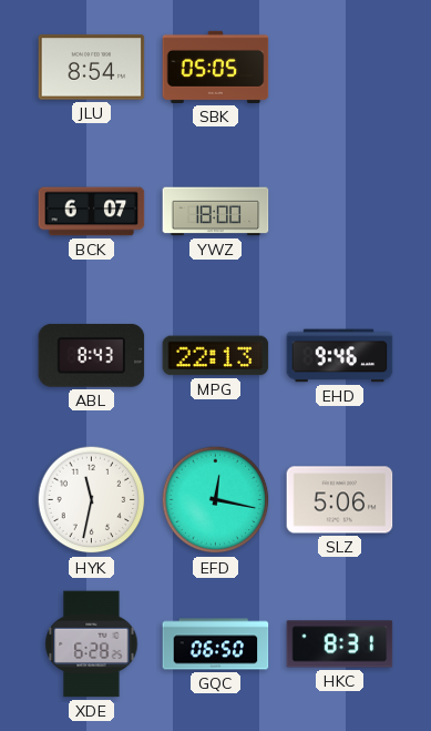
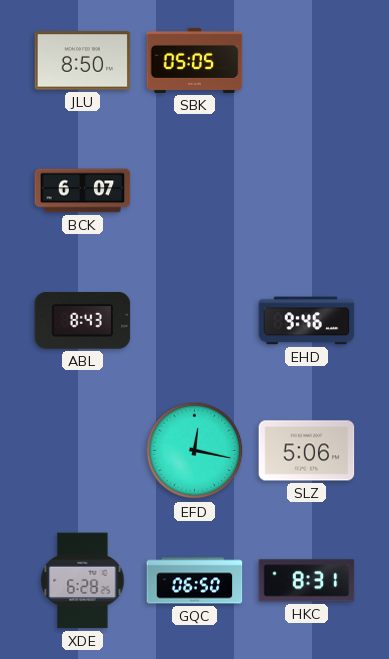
JLU: 8:54 -> 8:50 (83, 61)
YWZ: 18:00 -> none (216, 212)
MPG: 22:13 -> none (216, 356)
HYK: 11:32 -> none (92, 500)
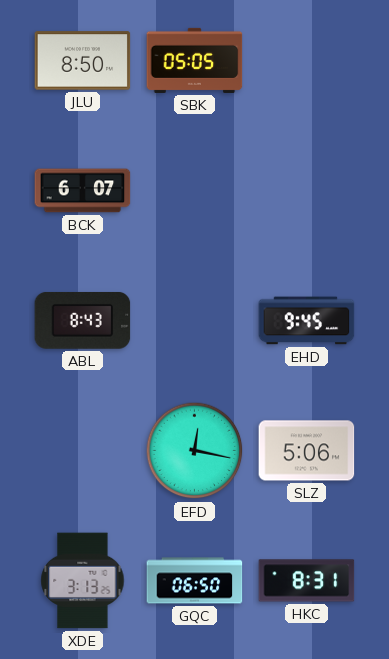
EHD: 9:46 -> 9:45 (307, 321)
XDE: 6:28 -> 3:13 (83, 581)
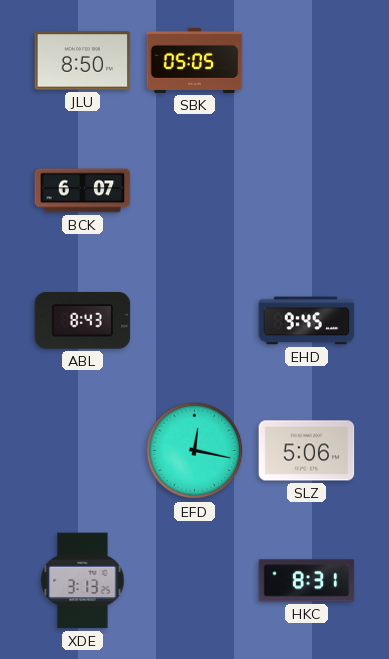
GQC: 06:50 -> none (195, 581)
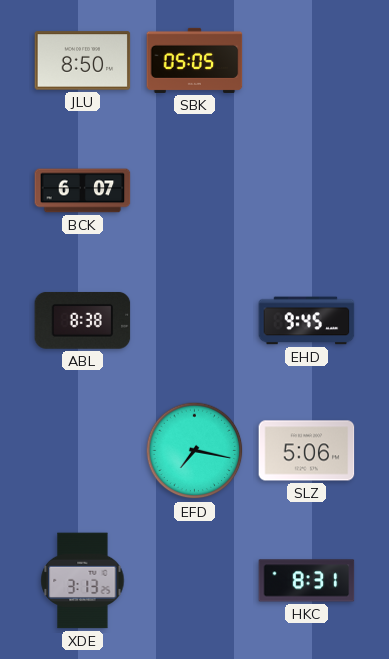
ABL: 8:43 -> 8:38 (83, 320)
EFD: 12:17 -> 7:17 (195, 451)
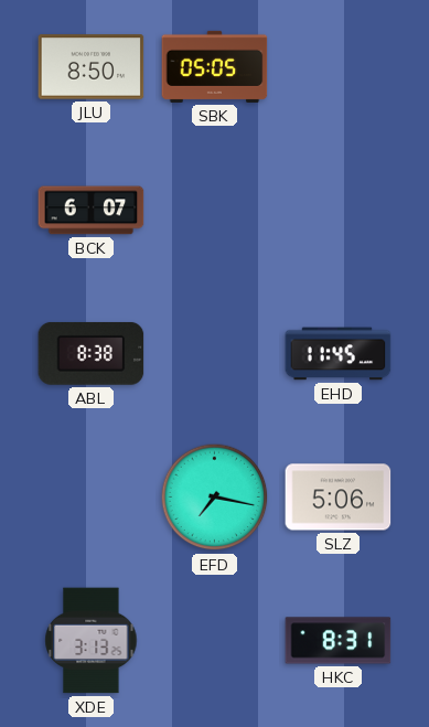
EHD: 9:45 -> 11:45 (339, 354)
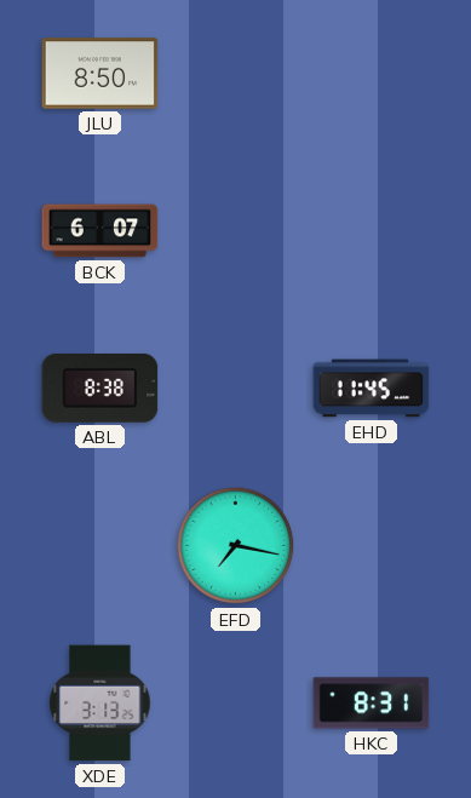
SBK: 05:05 -> none (215, 66)
SLZ: 5:06 -> none (339, 498)
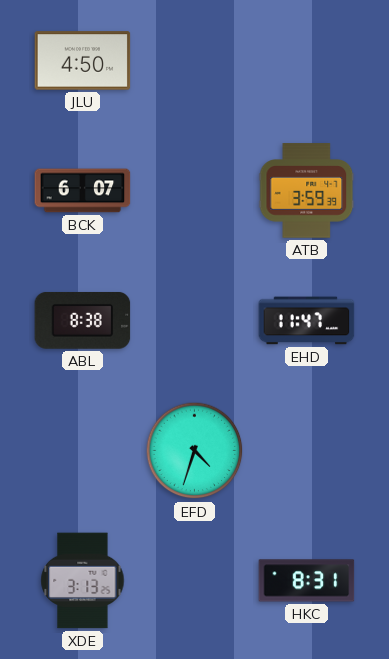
JLU: 8:50 -> 4:50 (83, 61)
ATB: none -> 3:59 (307, 191)
EHD: 11:45 -> 11:47 (307, 321)
EFD: 7:17 -> 4:33 (195, 451)
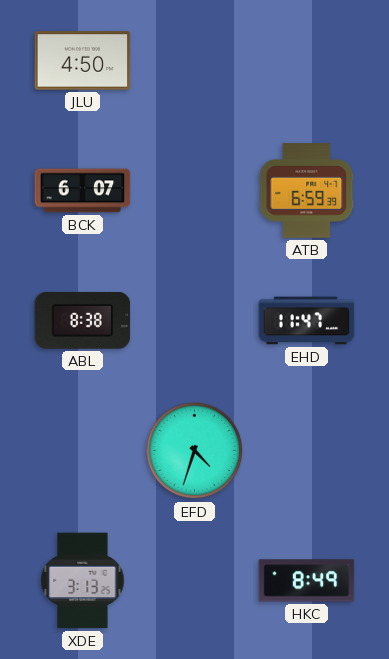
ATB: 3:59 -> 6:59 (307, 191)
HKC: 8:31 -> 8:49 (307, 581)
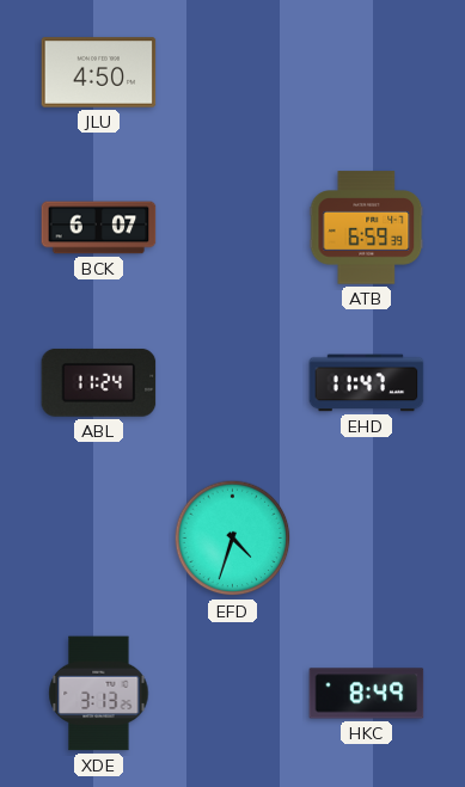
ABL: 8:38 -> 11:24 (99, 382)
